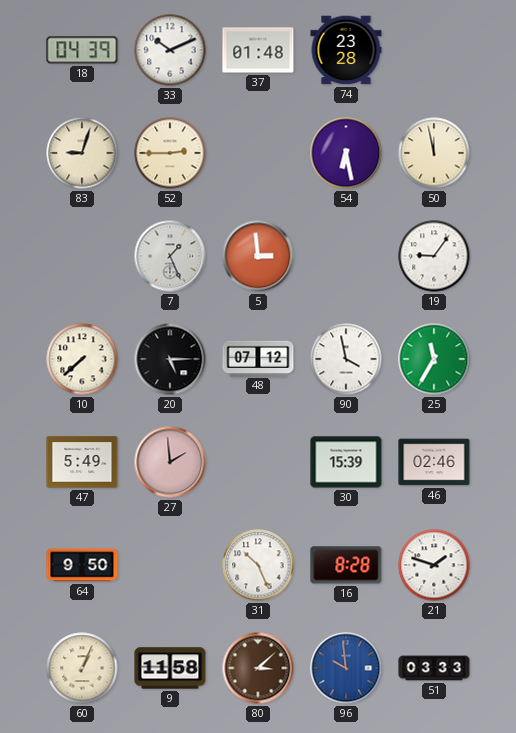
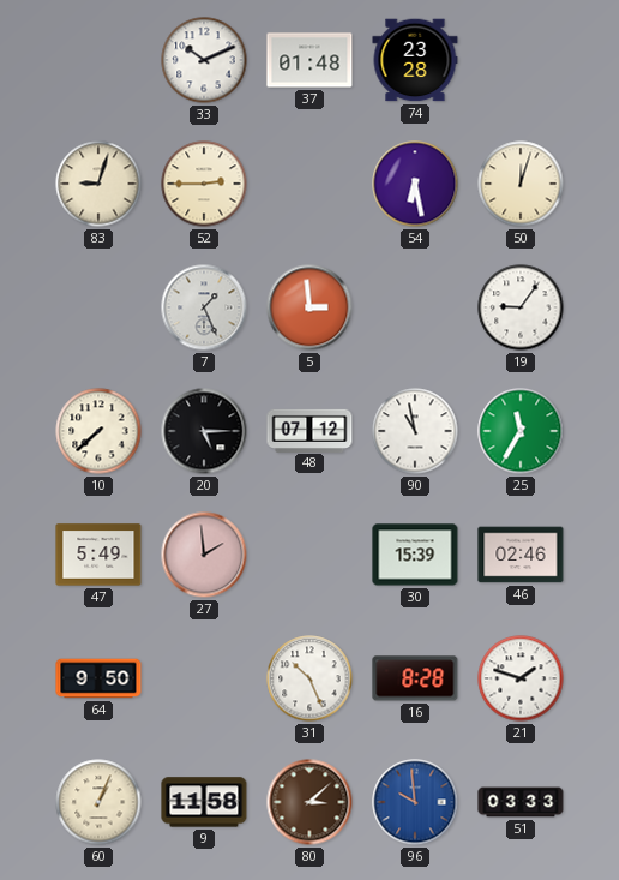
18: 04:39 -> none (82, 50)
50: 11:58 -> 12:03 (521, 184)
90: 3:58 -> 10:58 (415, 431)
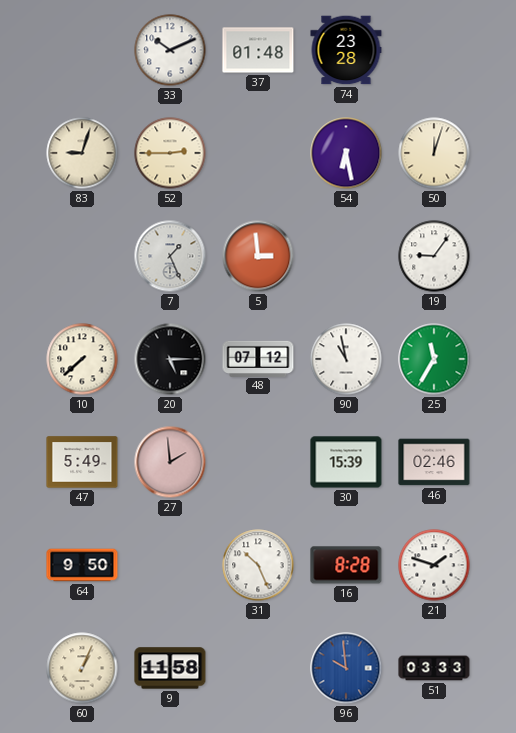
80: 3:08 -> none (309, 802)
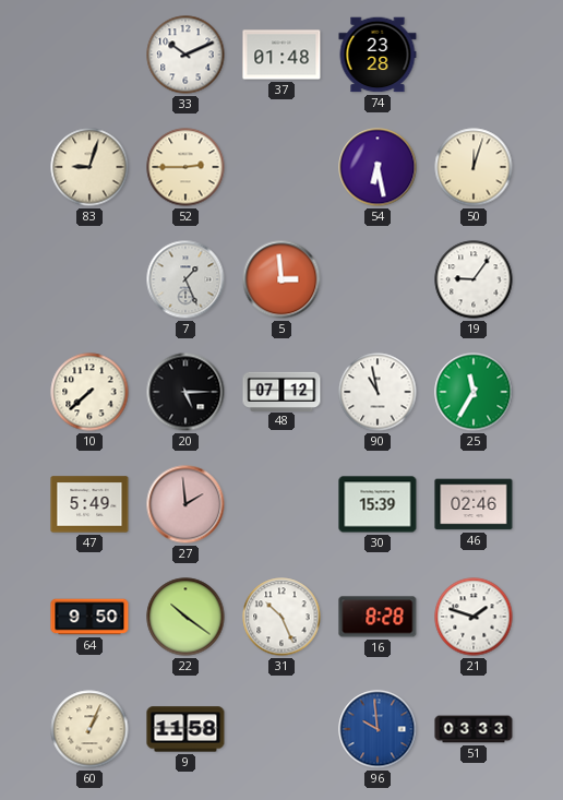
22: none -> 10:21 (185, 617)
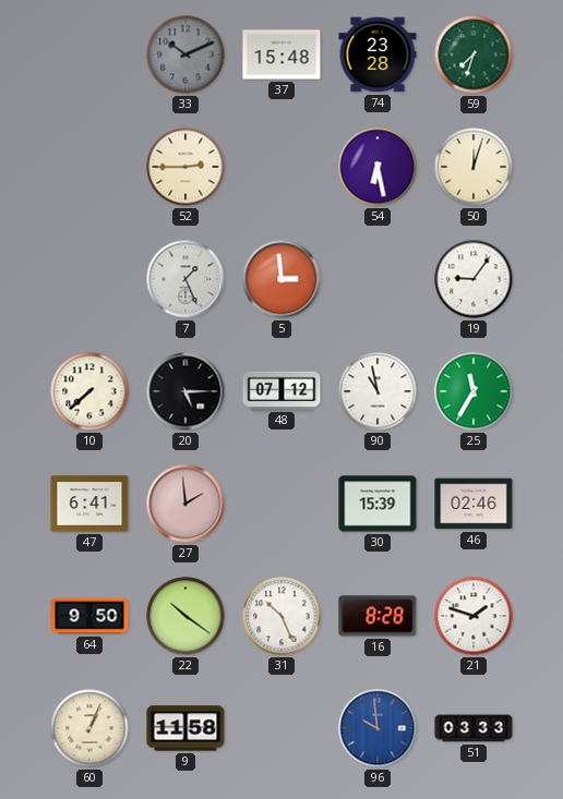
33 dial: white -> grey (185, 55)
37: 01:48 -> 15:48 (281, 55)
59: none -> 7:33 (474, 55)
83: 9:03 -> none (89, 167)
47: 5:49 -> 6:41 (89, 504)
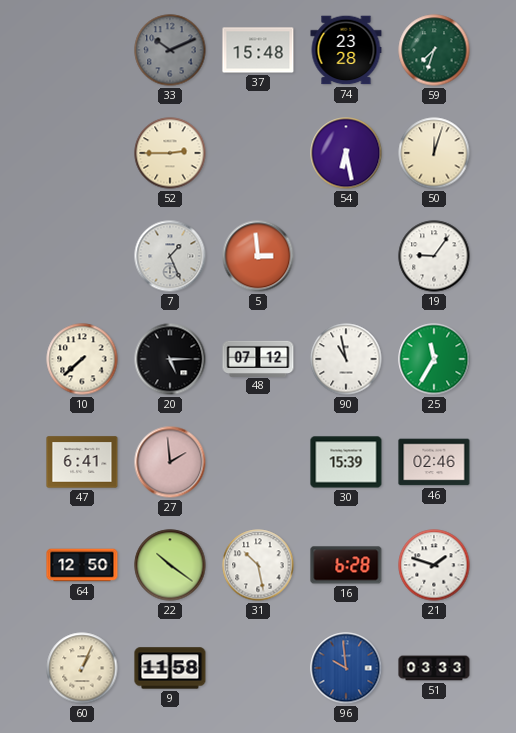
64: 9:50 -> 12:50 (82, 565)
31: 10:26 -> 10:28 (258, 565)
16: 8:28 -> 6:28 (346, 565)
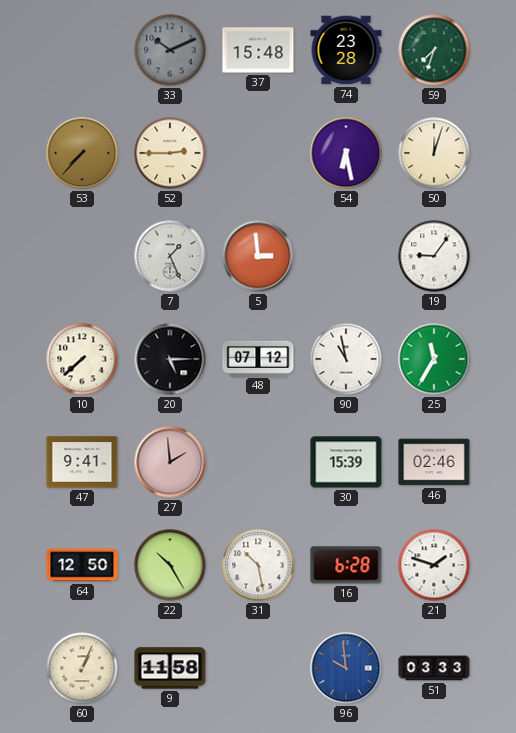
53: none -> 7:37 (82, 153)
47: 6:41 -> 9:41 (82, 462)
22: 10:21 -> 10:25 (170, 565)
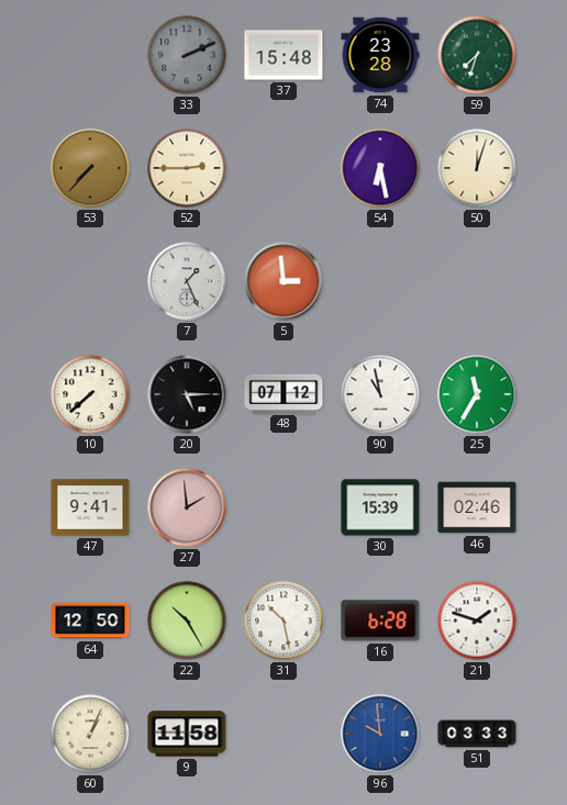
33: 10:11 -> 2:11 (187, 55)
19: 9:06 -> none (434, 256)
